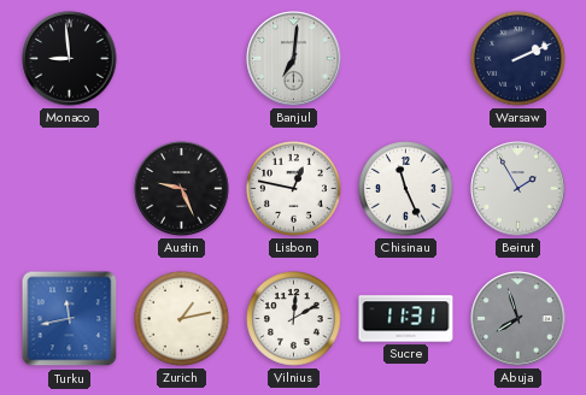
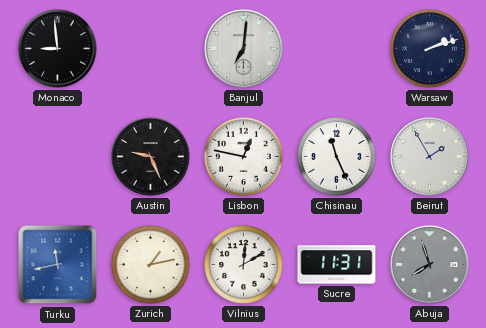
Warsaw: 2:11 -> 2:12 (430, 49)
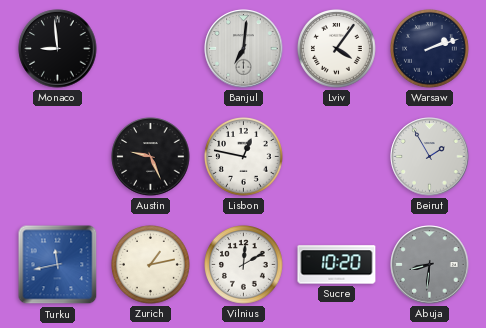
Lviv: none -> 4:06 (337, 49)
Chisinau: 11:26 -> none (337, 157)
Sucre: 11:31 -> 10:20 (337, 265)
Abuja: 7:57 -> 8:31 (430, 265)
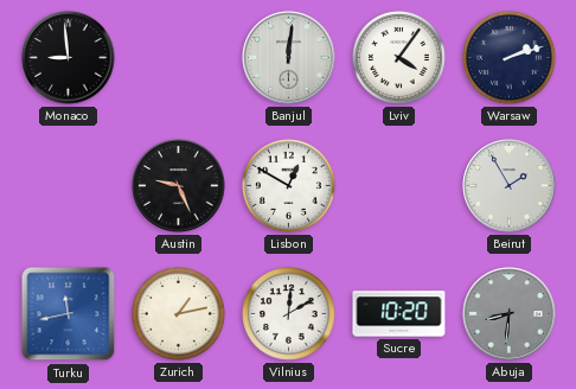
Banjul: 7:01 -> 12:01 (289, 58)
Lisbon: 12:47 -> 12:50 (289, 186)
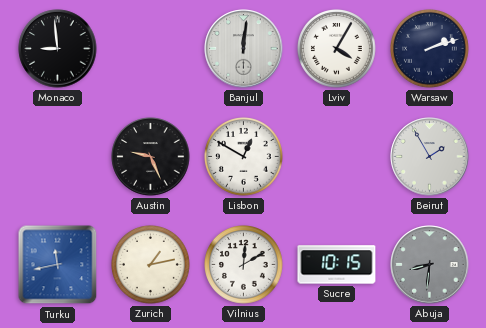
Lviv: 4:06 -> 4:05 (337, 49)
Sucre: 10:20 -> 10:15 (337, 265)
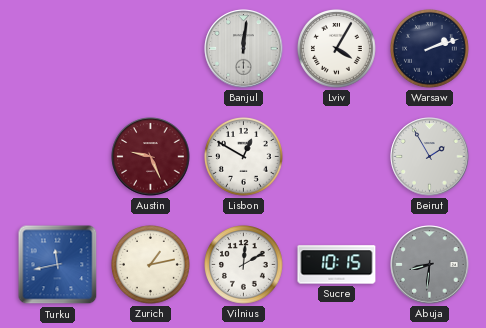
Monaco: 8:59 -> none (58, 49)
Austin dial: black -> burgundy (151, 157)
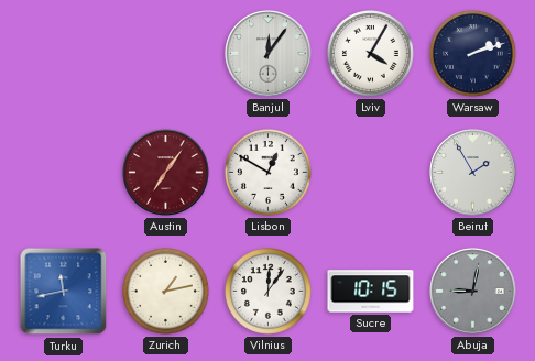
Banjul: 12:01 -> 12:06 (269, 54)
Austin: 9:26 -> 7:06 (166, 173)
Vilnius: 12:10 -> 12:06 (269, 292)
Abuja: 8:31 -> 9:02 (473, 292)
